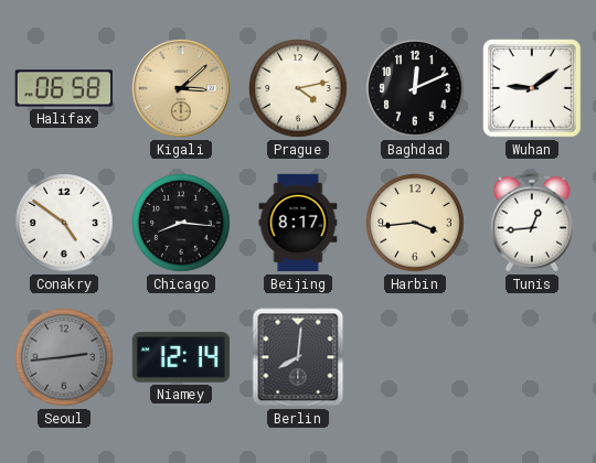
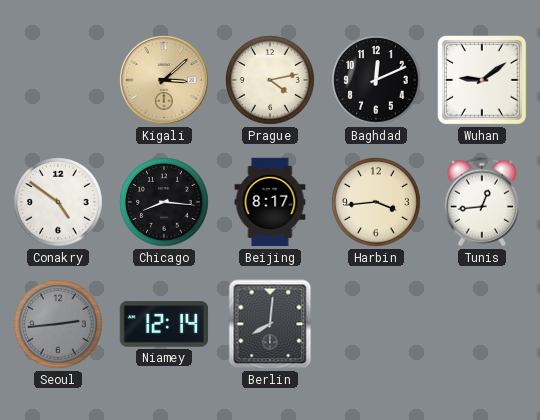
Halifax: 06:58 -> none (64, 88)
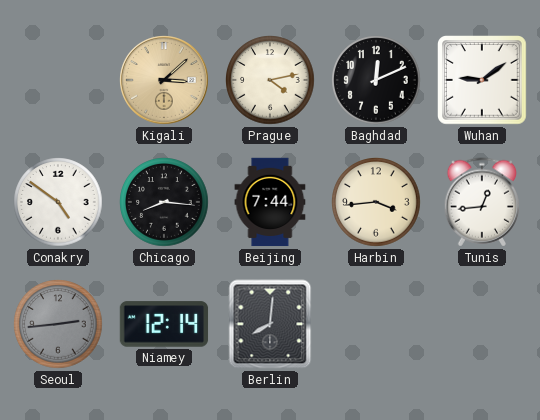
Beijing: 8:17 -> 7:44 (270, 202)
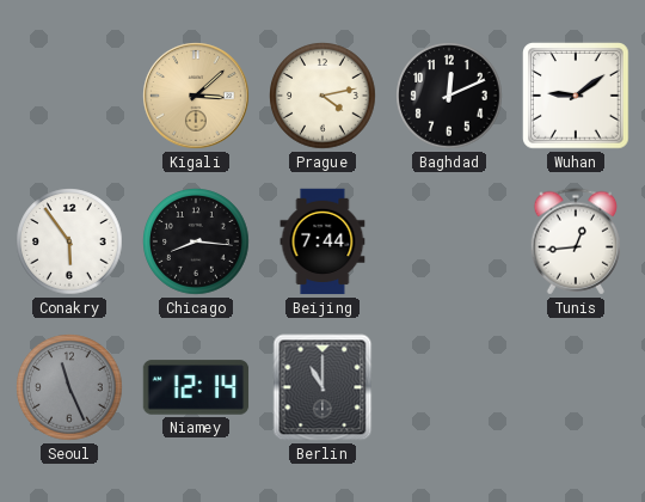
Conakry: 4:51 -> 5:54 (69, 241)
Harbin: 3:44 -> none (376, 202)
Seoul: 2:44 -> 11:26 (69, 387)
Berlin: 8:01 -> 11:00 (322, 387)
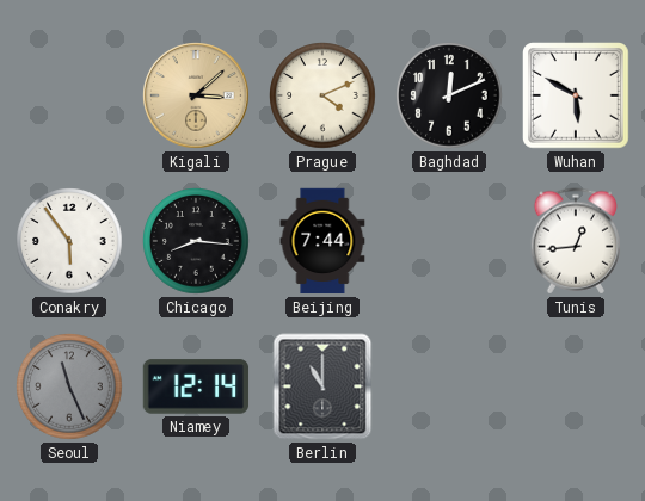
Prague: 4:13 -> 4:11 (322, 95)
Wuhan: 9:09 -> 5:50 (577, 97)
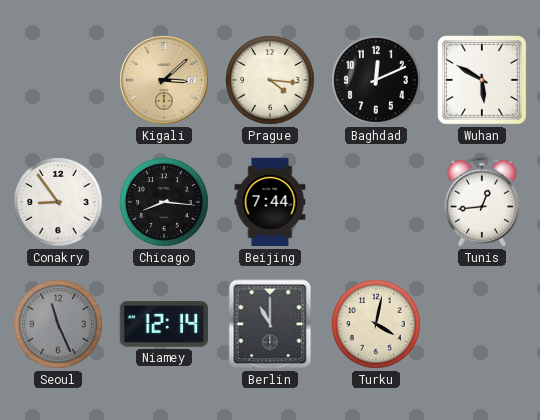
Prague: 4:11 -> 4:16 (270, 80)
Conakry: 5:54 -> 8:54 (58, 202)
Turku: none -> 4:02 (376, 324)
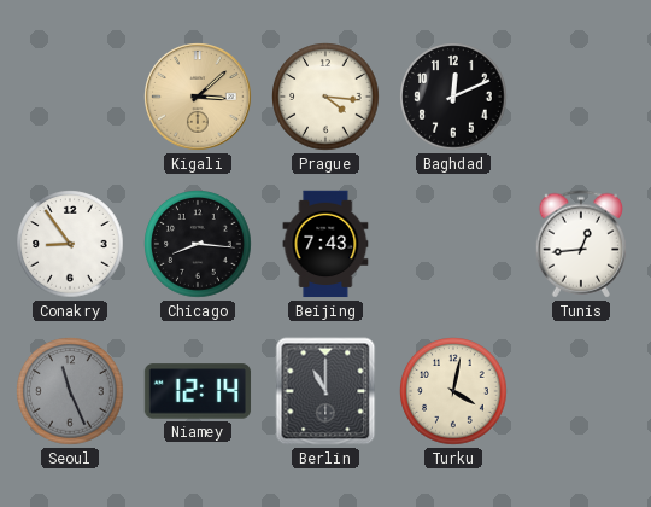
Wuhan: 5:50 -> none (483, 81)
Beijing: 7:44 -> 7:43 (325, 244)
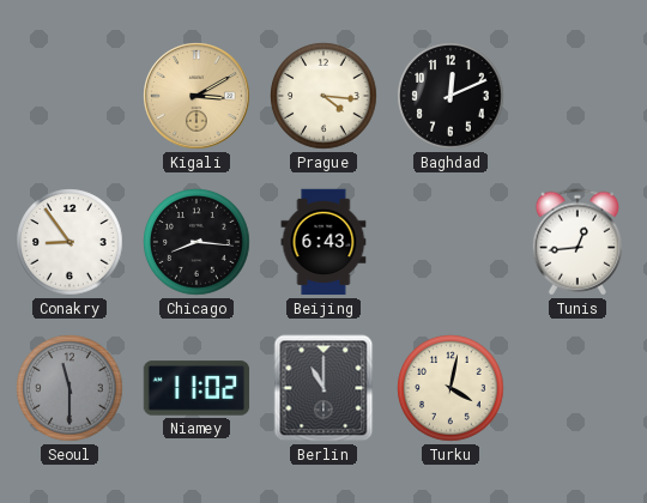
Kigali: 3:08 -> 3:10 (196, 96)
Beijing: 7:43 -> 6:43 (323, 242)
Seoul: 11:26 -> 11:30 (69, 388)
Niamey: 12:14 -> 11:02 (196, 388)
